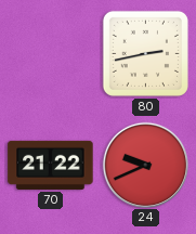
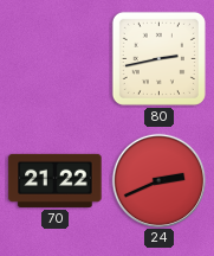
24: 9:41 -> 2:41 (158, 180)
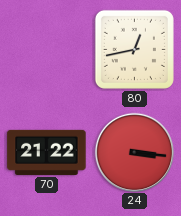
80: 2:43 -> 12:43 (134, 49)
24: 2:41 -> 3:16 (134, 152)
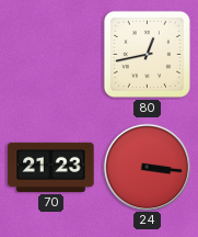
70: 21:22 -> 21:23 (51, 167)
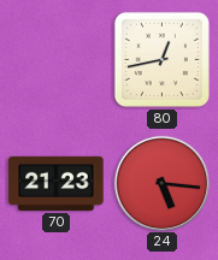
24: 3:16 -> 5:16 (161, 183)
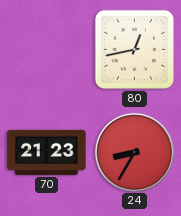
24: 5:16 -> 8:35 (134, 152)
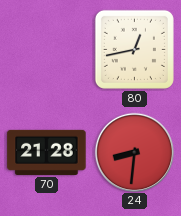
70: 21:23 -> 21:28 (47, 152)
24: 8:35 -> 8:31 (134, 152)
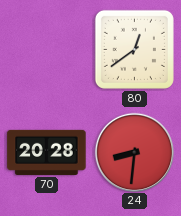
80: 12:43 -> 12:39 (134, 49)
70: 21:28 -> 20:28 (47, 152)
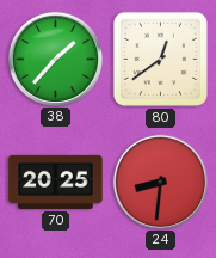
38: none -> 1:37 (55, 59)
70: 20:28 -> 20:25 (56, 182)
